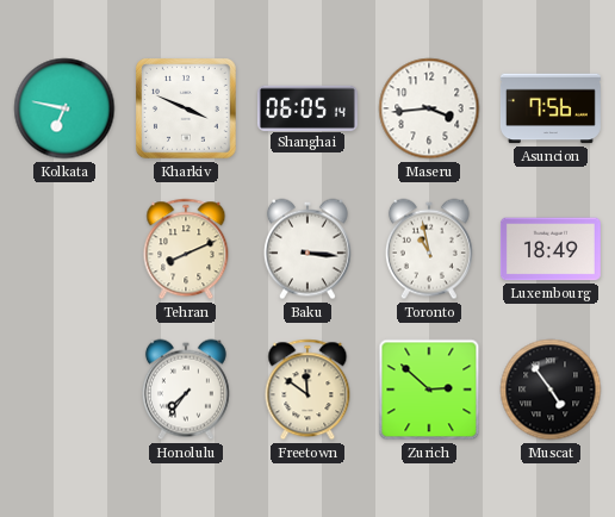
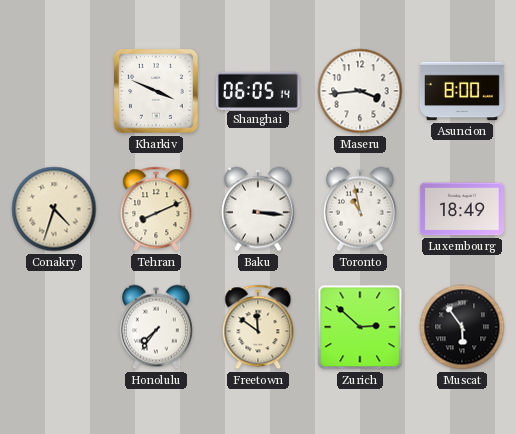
Kolkata: 6:47 -> none (64, 108)
Asuncion: 7:56 -> 8:00 (462, 91)
Conakry: none -> 4:33 (54, 209)
Muscat: 4:54 -> 5:54 (462, 327)
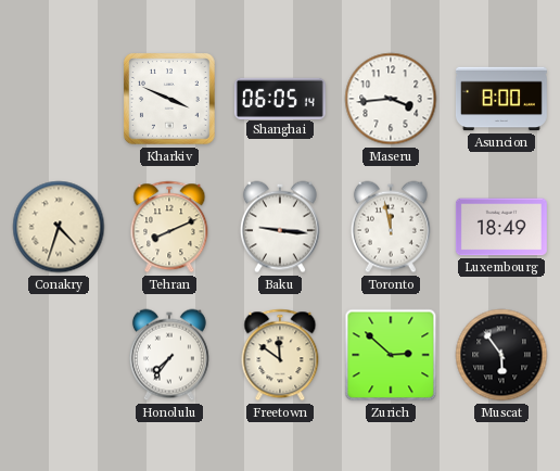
Baku: 3:16 -> 9:16 (280, 227)
Toronto: 10:58 -> 11:58 (391, 227)
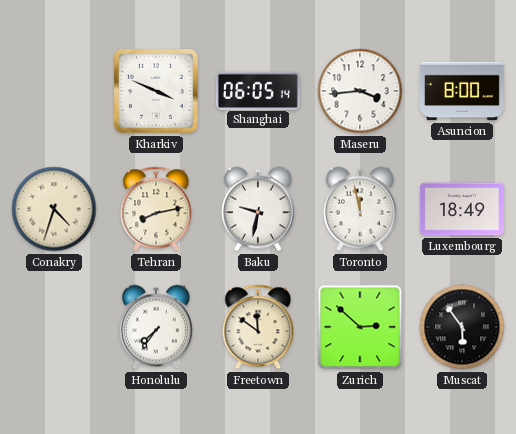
Tehran: 8:11 -> 8:13 (156, 209)
Baku: 9:16 -> 9:32 (258, 209)
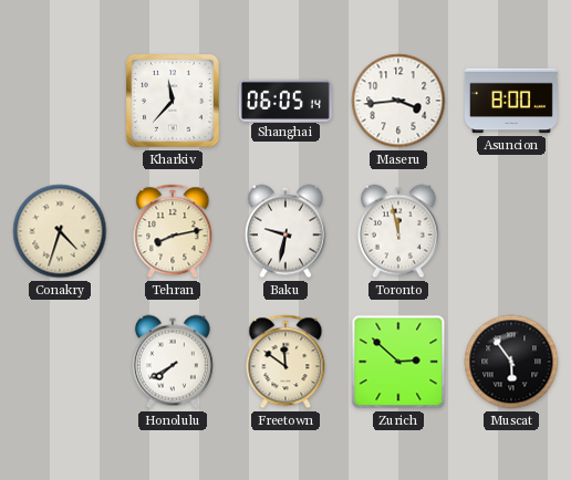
Kharkiv: 3:49 -> 11:37 (173, 101)
Luxembourg: 18:49 -> none (462, 209)
Honolulu: 7:36 -> 7:40 (173, 362)
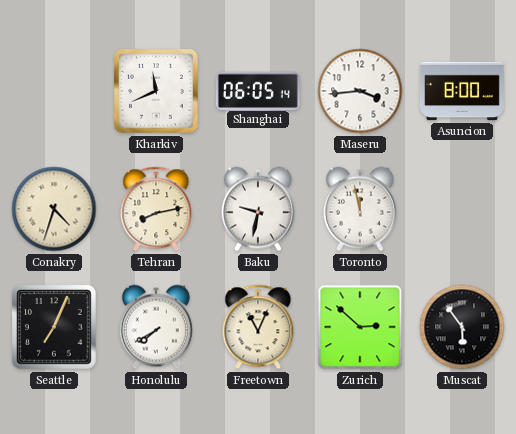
Kharkiv: 11:37 -> 11:41 (156, 91)
Seattle: none -> 7:04 (54, 327)
Freetown: 11:51 -> 11:04 (258, 327)
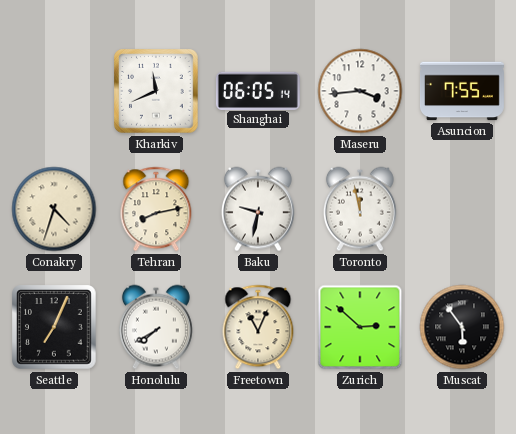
Asuncion: 8:00 -> 7:55 (462, 91)
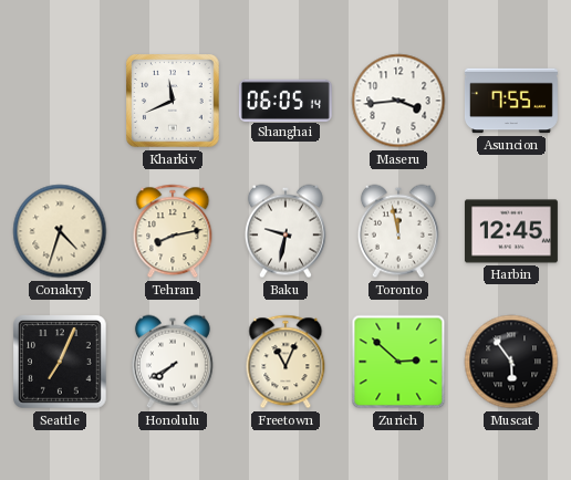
Harbin: none -> 12:45 (511, 231)
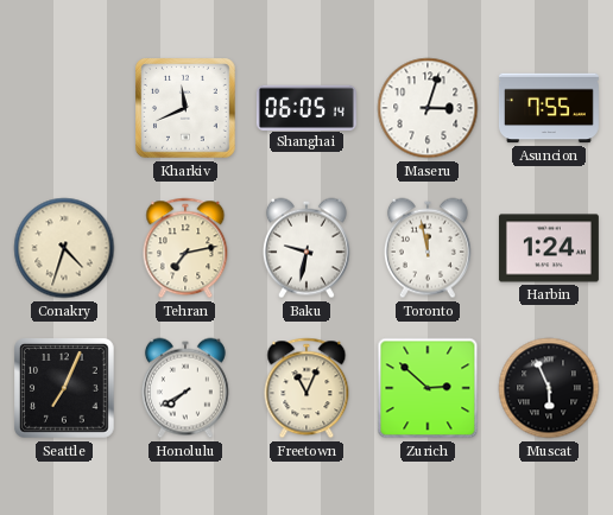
Maseru: 3:44 -> 3:03 (428, 108)
Tehran: 8:13 -> 7:13 (185, 248)
Harbin: 12:45 -> 1:24 (549, 248)
Muscat: 5:54 -> 5:56 (549, 388)
